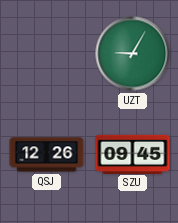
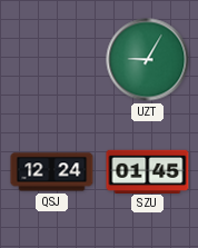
QSJ: 12:26 -> 12:24 (52, 172)
SZU: 09:45 -> 01:45 (148, 171)
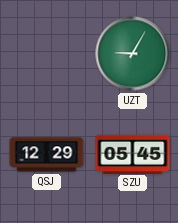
QSJ: 12:24 -> 12:29 (47, 155)
SZU: 01:45 -> 05:45 (133, 154)
